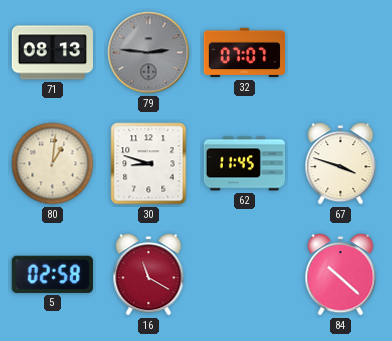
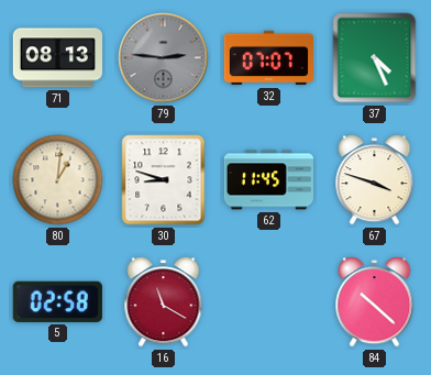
37: none -> 4:26 (375, 58)
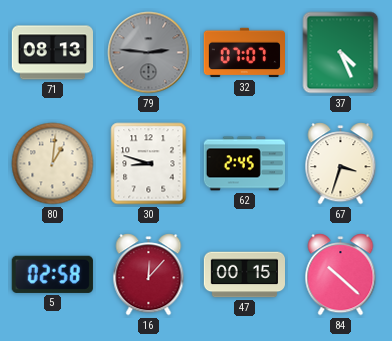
62: 11:45 -> 2:45 (244, 164)
67: 3:48 -> 3:33 (341, 164)
16: 11:20 -> 12:07 (149, 275)
47: none -> 00:15 (245, 275)
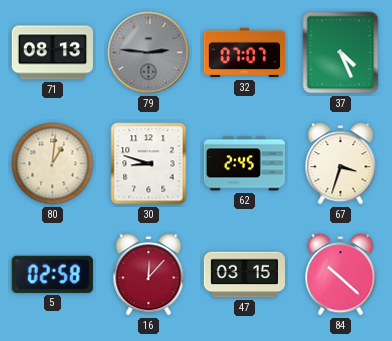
47: 00:15 -> 03:15 (245, 275)
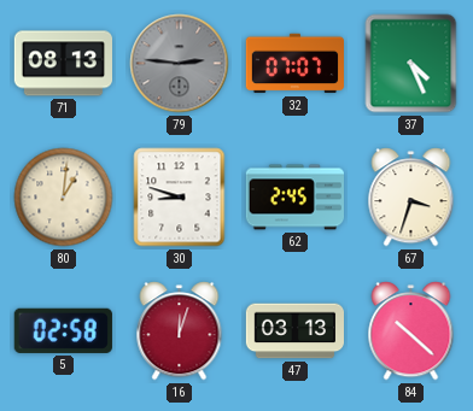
16: 12:07 -> 12:03 (180, 331)
47: 03:15 -> 03:13 (296, 331)
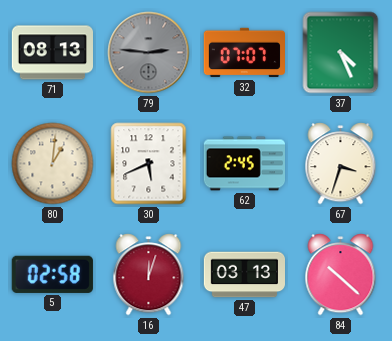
30: 8:48 -> 5:41 (149, 164)
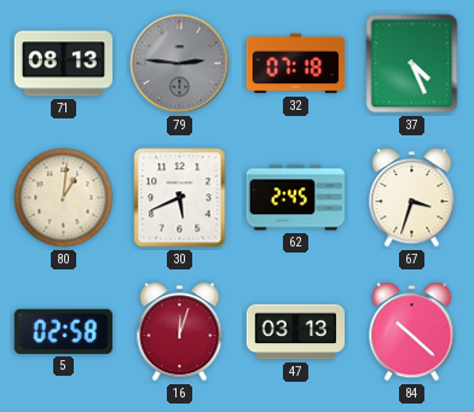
32: 07:07 -> 07:18 (295, 64)
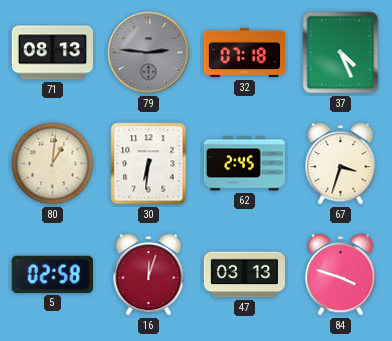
30: 5:41 -> 6:31 (149, 164)
84: 10:22 -> 3:48 (341, 275)
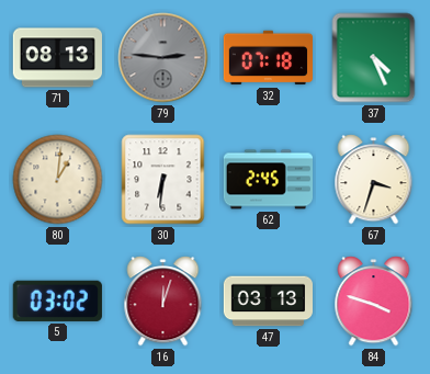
5: 02:58 -> 03:02 (57, 301)
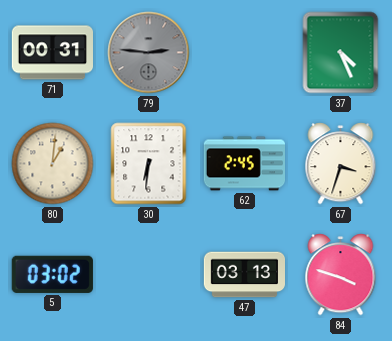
71: 08:13 -> 00:31 (52, 53)
32: 07:18 -> none (268, 58)
16: 12:03 -> none (163, 302)
